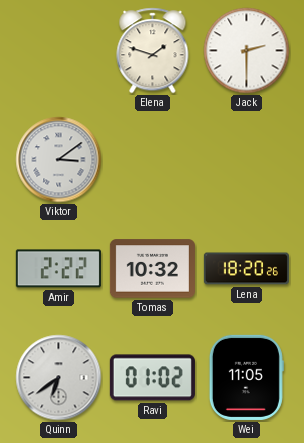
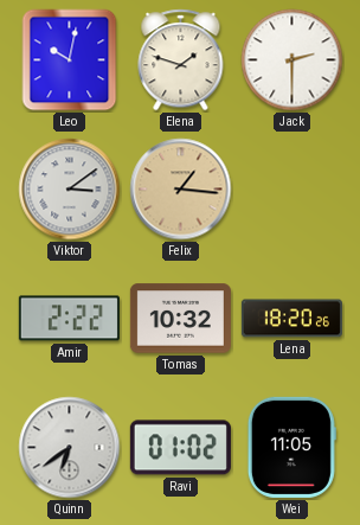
Leo: none -> 10:02 (70, 60)
Felix: none -> 1:16 (181, 190)
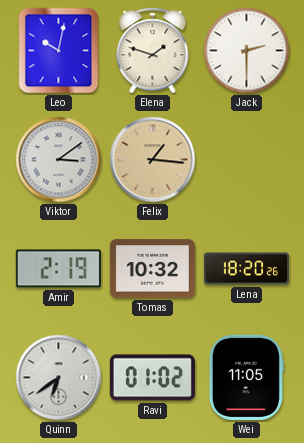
Amir: 2:22 -> 2:19 (58, 269)
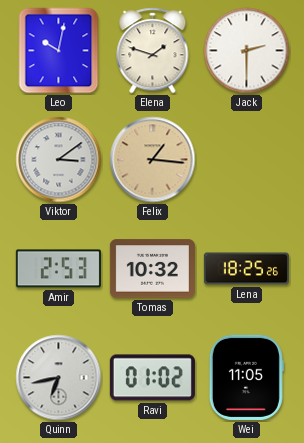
Amir: 2:19 -> 2:53 (58, 269)
Lena: 18:20 -> 18:25 (246, 269)
Quinn: 6:39 -> 6:43 (59, 378)
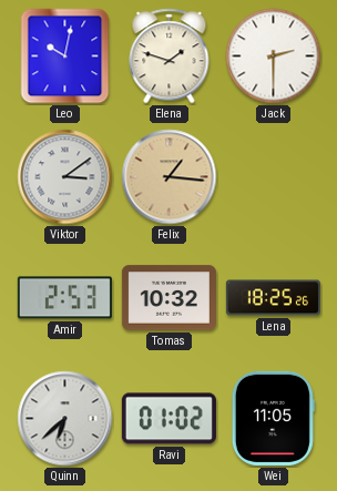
Quinn: 6:43 -> 6:38 (65, 419)
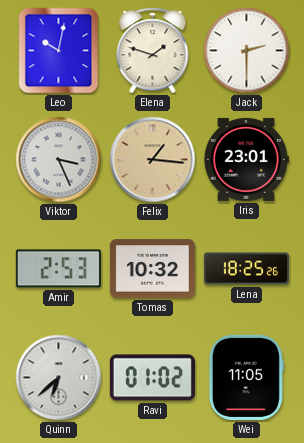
Viktor: 3:09 -> 3:26 (59, 160)
Iris: none -> 23:01 (246, 159)
